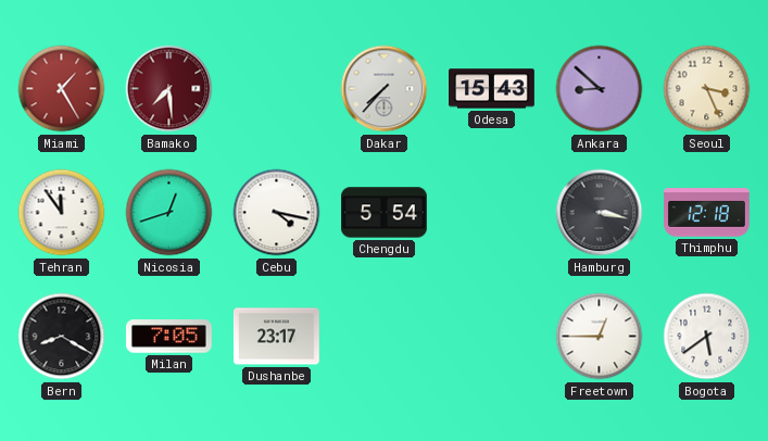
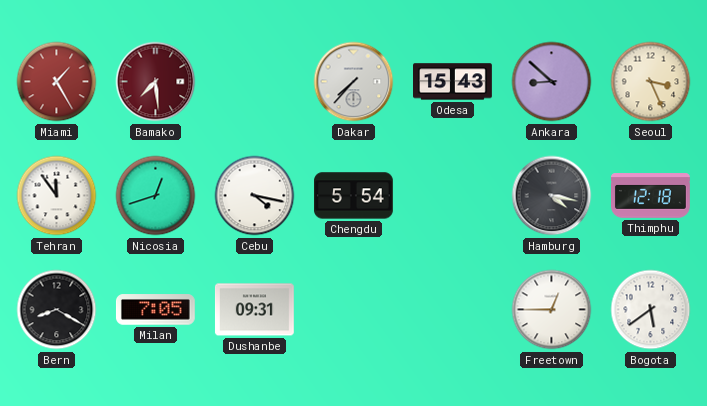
Hamburg: 3:17 -> 4:17 (552, 196)
Dushanbe: 23:17 -> 09:31 (254, 310)
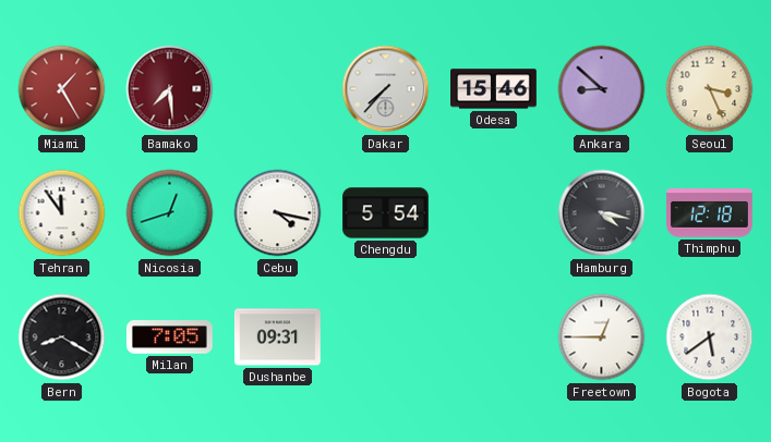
Odesa: 15:43 -> 15:46 (494, 89)
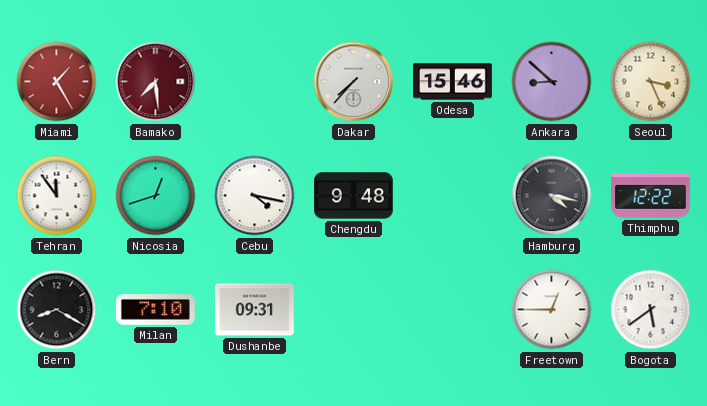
Chengdu: 5:54 -> 9:48 (354, 196)
Thimphu: 12:18 -> 12:22 (651, 196)
Milan: 7:05 -> 7:10 (155, 310)
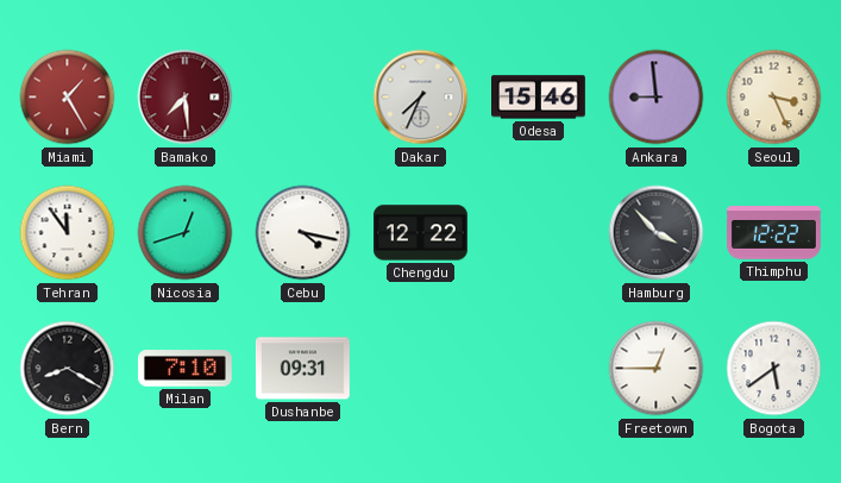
Dakar: 7:37 -> 7:34 (421, 98)
Ankara: 8:52 -> 8:59 (657, 98)
Chengdu: 9:48 -> 12:22 (421, 233)
Hamburg: 4:17 -> 3:53 (657, 233)
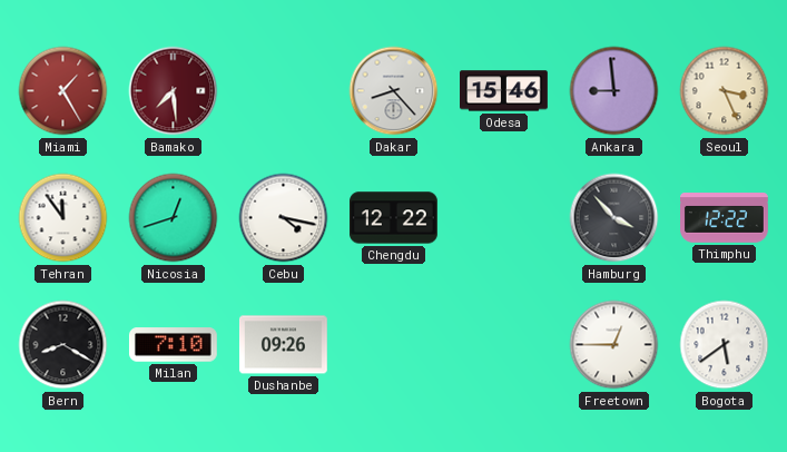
Dakar: 7:34 -> 8:23 (394, 91)
Dushanbe: 09:31 -> 09:26 (283, 345)
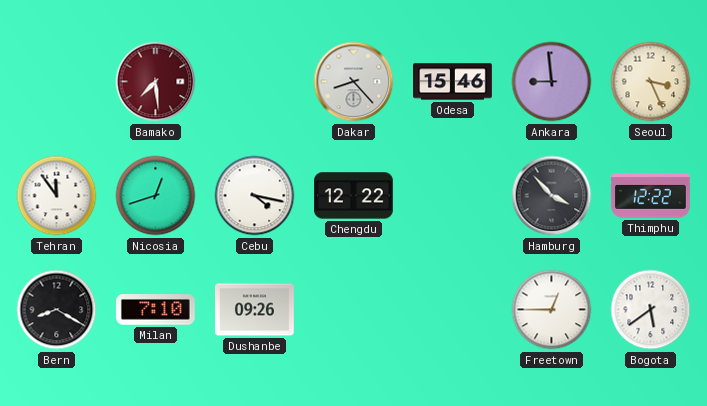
Miami: 1:25 -> none (63, 91)
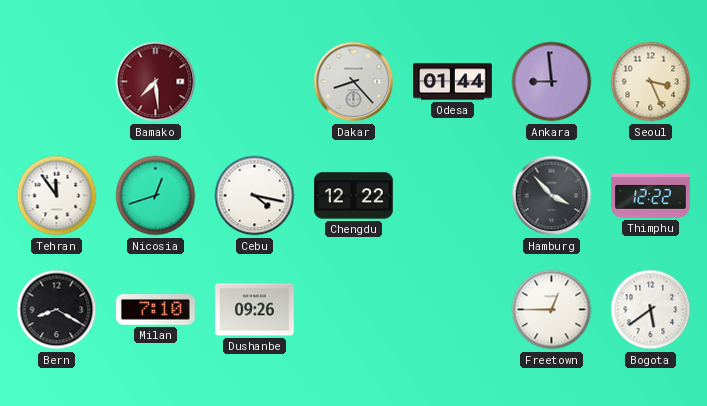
Odesa: 15:46 -> 01:44 (453, 82)
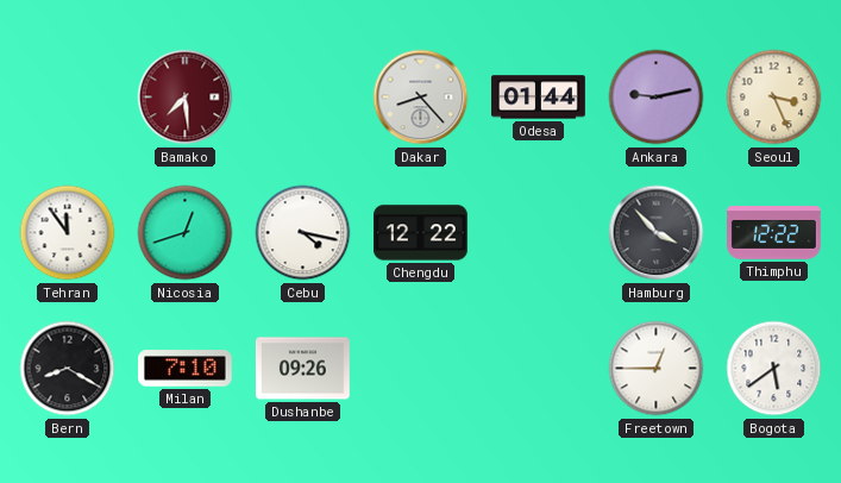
Ankara: 8:59 -> 9:13 (657, 98)
